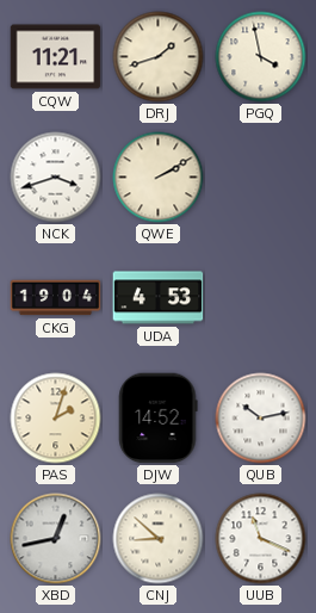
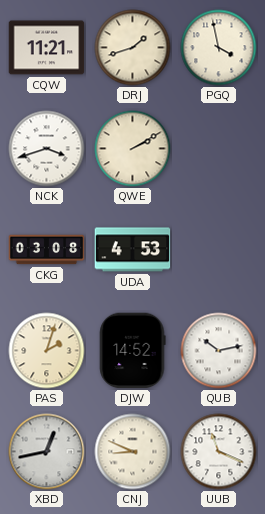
CKG: 19:04 -> 03:08 (47, 250)
CNJ: 8:52 -> 8:49 (133, 452)
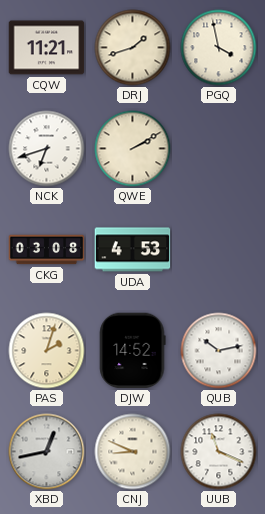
NCK: 3:42 -> 6:42 (47, 149)
